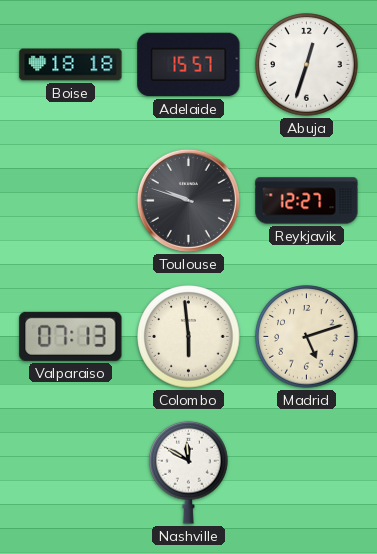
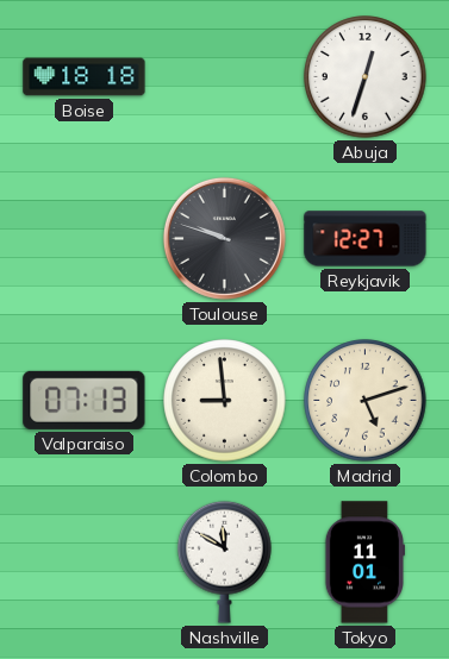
Adelaide: 15:57 -> none (189, 65)
Colombo: 5:59 -> 8:59 (225, 401)
Tokyo: none -> 11:01 (363, 563)
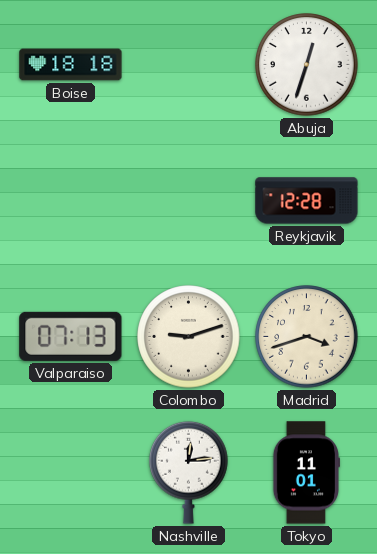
Toulouse: 9:48 -> none (224, 238)
Reykjavik: 12:27 -> 12:28 (307, 201)
Colombo: 8:59 -> 9:12 (189, 337)
Madrid: 5:12 -> 3:42 (307, 337)
Nashville: 11:50 -> 12:14 (189, 472)
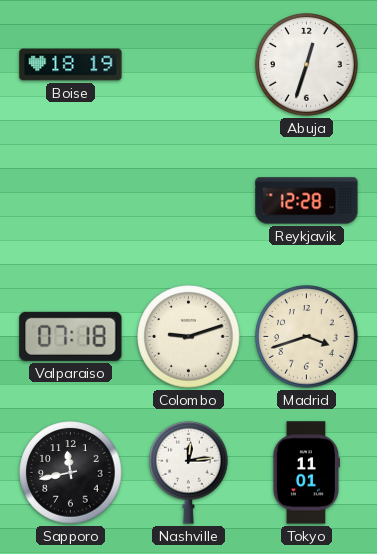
Boise: 18:18 -> 18:19 (71, 65)
Valparaiso: 07:13 -> 07:18 (71, 336)
Sapporo: none -> 11:43 (71, 473)
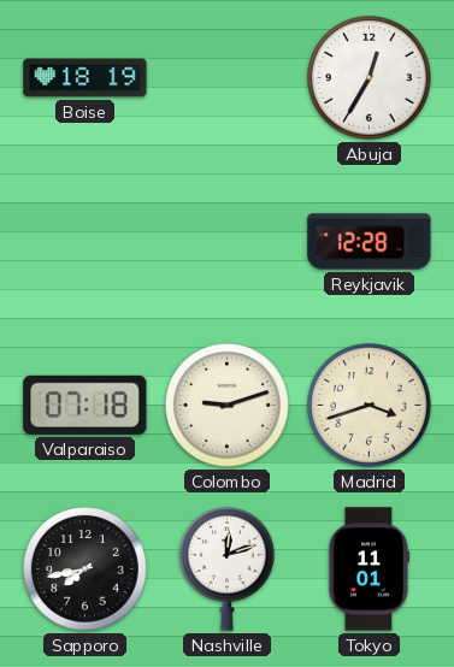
Abuja: 12:33 -> 12:35 (370, 78)
Sapporo: 11:43 -> 7:43 (86, 569)
Nashville: 12:14 -> 12:12 (228, 568)
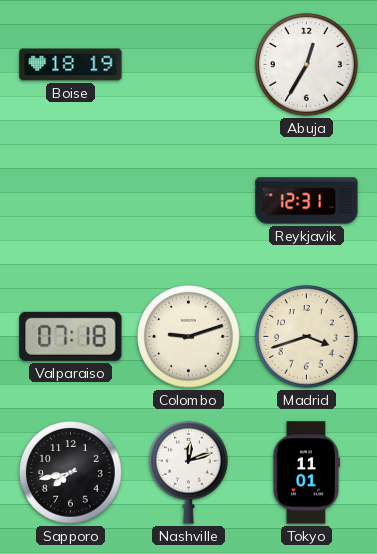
Reykjavik: 12:28 -> 12:31 (307, 201)
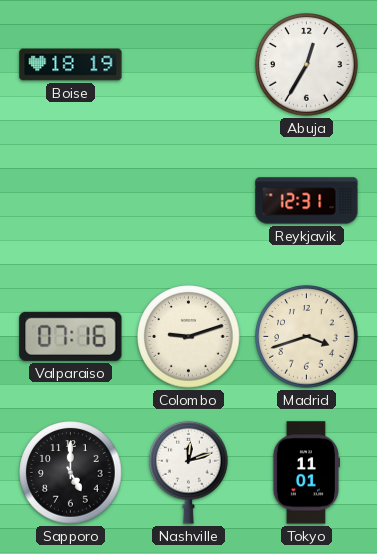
Valparaiso: 07:18 -> 07:16 (71, 336)
Sapporo: 7:43 -> 5:00 (71, 473)
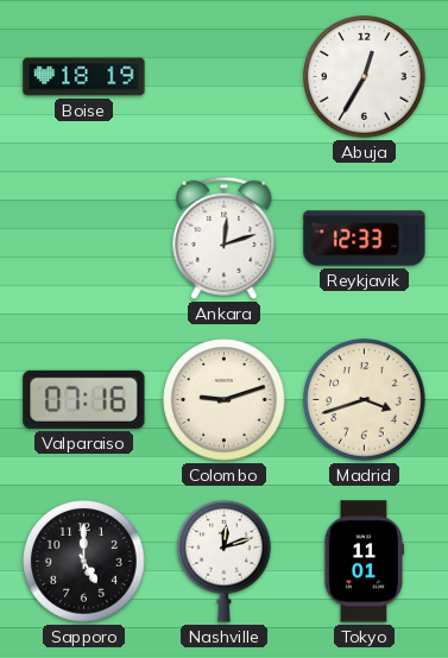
Ankara: none -> 12:12 (225, 238)
Reykjavik: 12:31 -> 12:33 (365, 239)
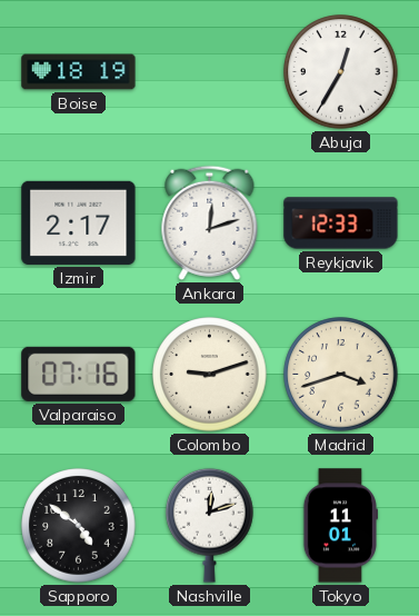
Izmir: none -> 2:17 (79, 222)
Sapporo: 5:00 -> 4:51 (79, 526)
